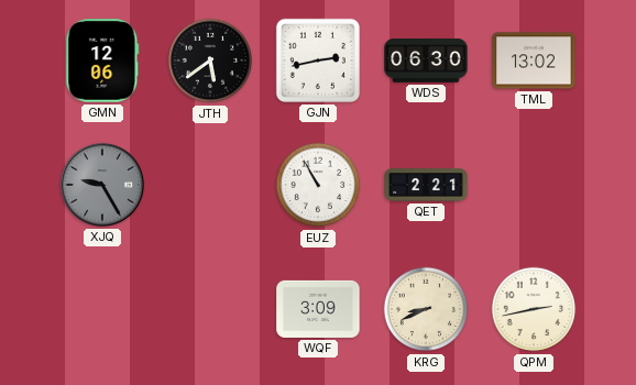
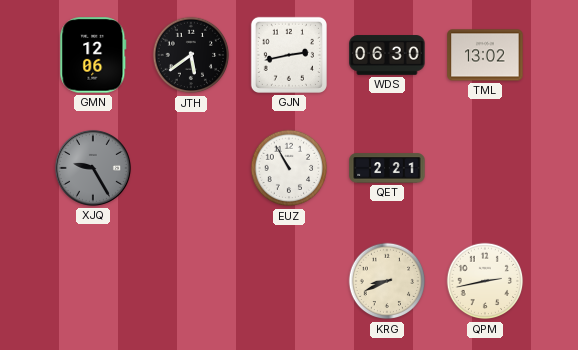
WQF: 3:09 -> none (318, 309)
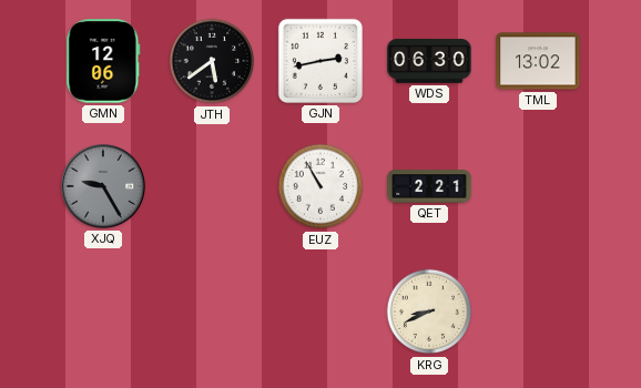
QPM: 2:43 -> none (485, 281)
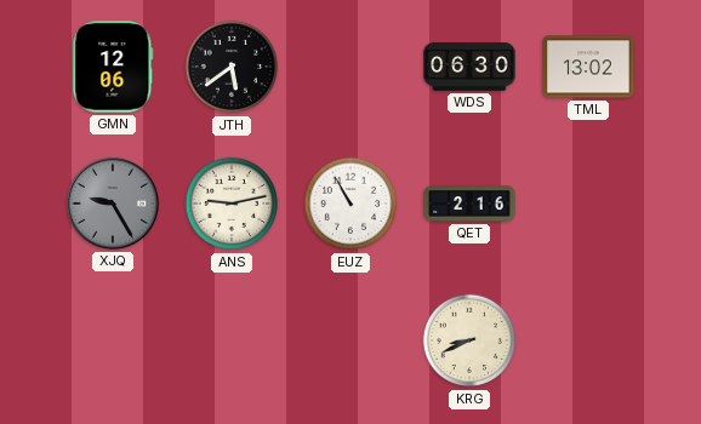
GJN: 2:43 -> none (320, 61)
ANS: none -> 9:13 (232, 204)
QET: 2:21 -> 2:16 (469, 204)
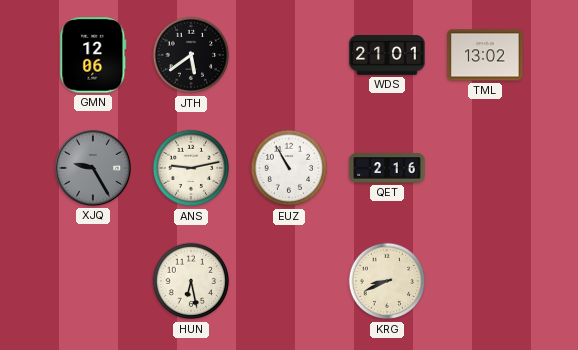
WDS: 06:30 -> 21:01 (387, 55)
HUN: none -> 6:28 (191, 281)
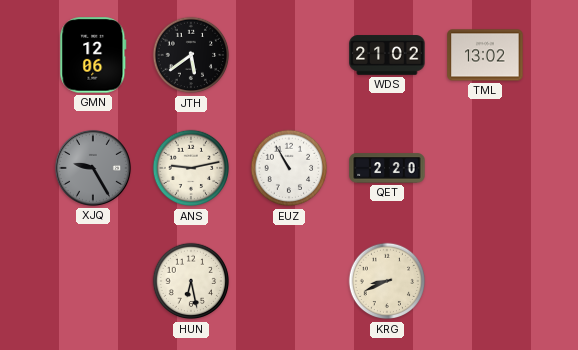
WDS: 21:01 -> 21:02 (387, 55)
QET: 2:16 -> 2:20 (387, 168)
